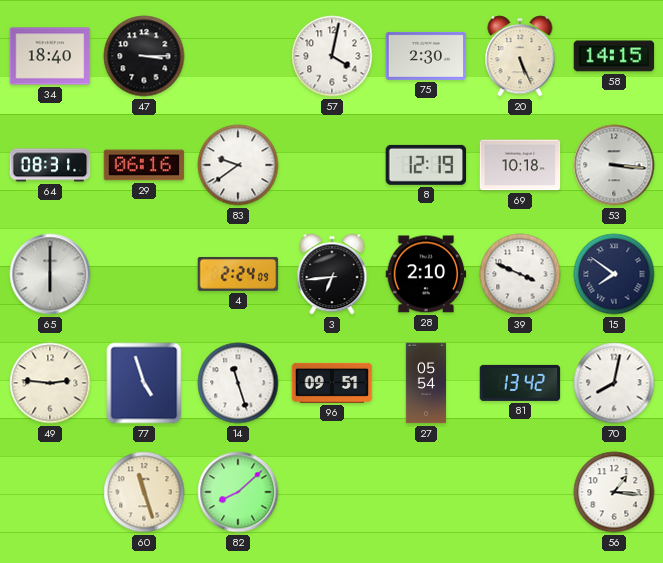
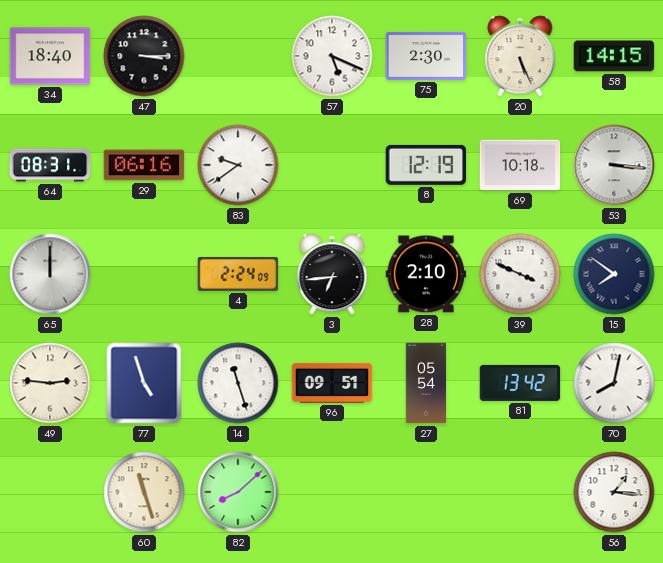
57: 4:02 -> 5:19 (332, 56)
65: 6:00 -> 12:00 (50, 274)
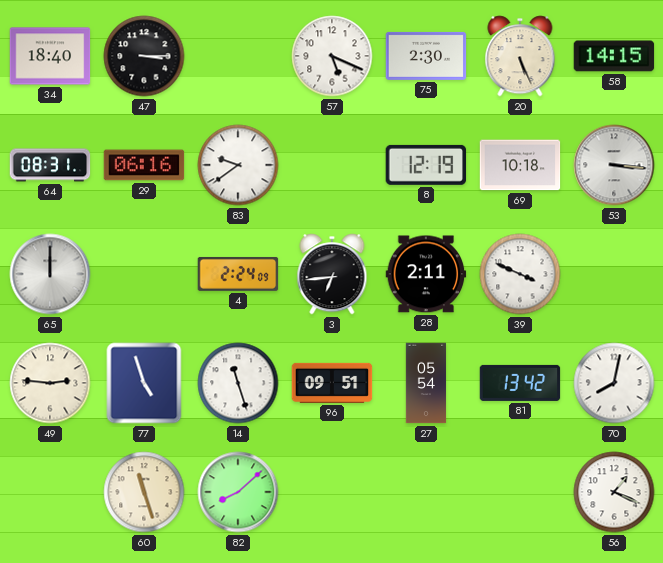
28: 2:10 -> 2:11 (426, 274)
15: 7:51 -> none (614, 274)
56: 1:16 -> 1:19 (614, 492)
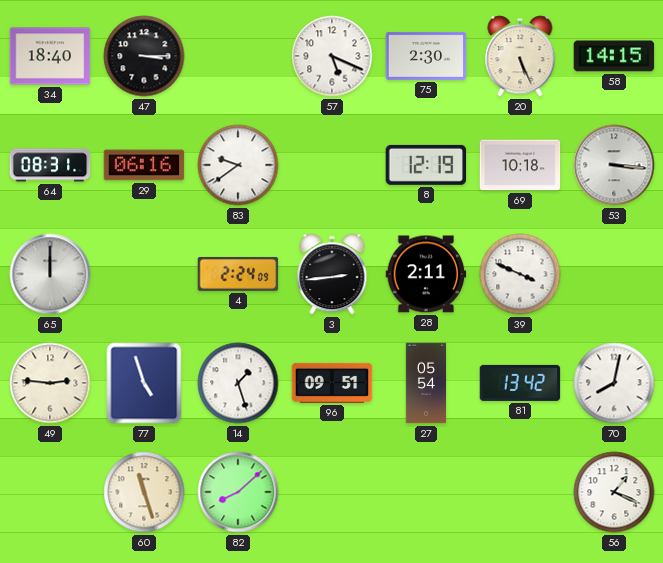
3: 6:44 -> 2:44 (332, 274)
14: 11:27 -> 1:27 (238, 383)
